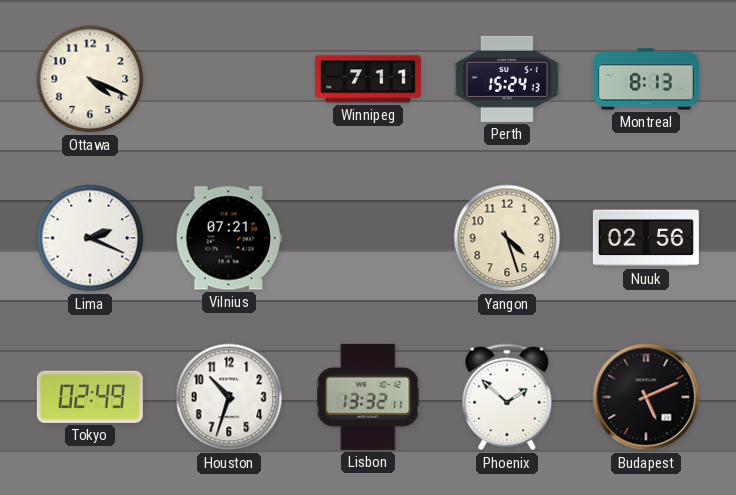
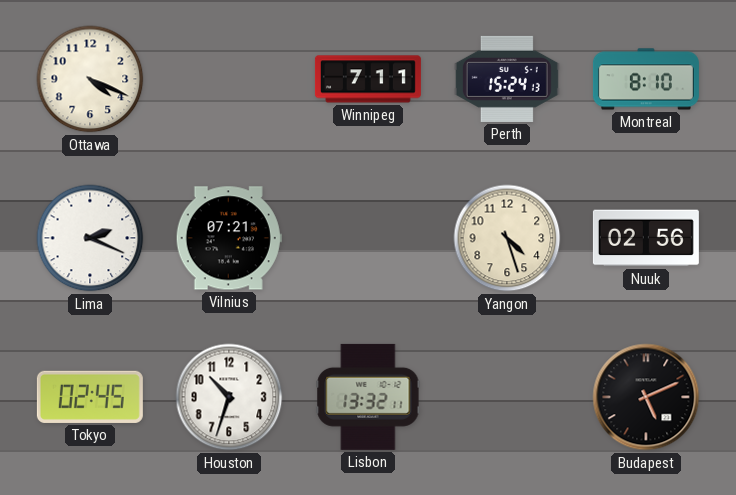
Montreal: 8:13 -> 8:10 (646, 79)
Tokyo: 02:49 -> 02:45 (90, 397)
Phoenix: 1:52 -> none (507, 397)
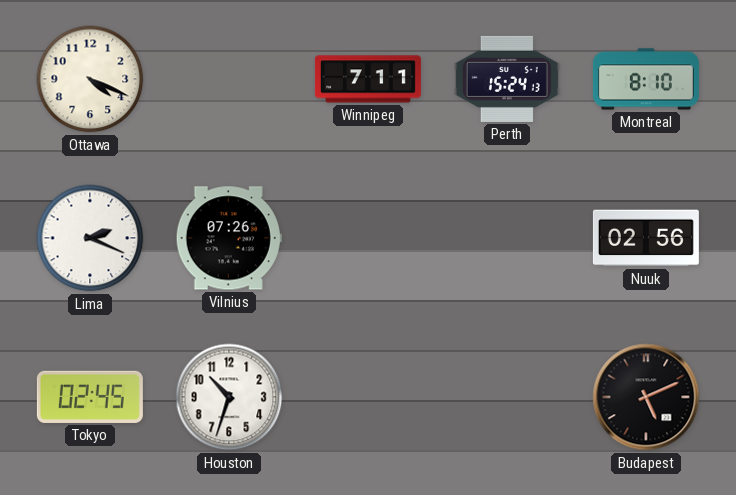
Vilnius: 07:21 -> 07:26 (229, 238)
Yangon: 4:27 -> none (507, 238)
Lisbon: 13:32 -> none (368, 397)
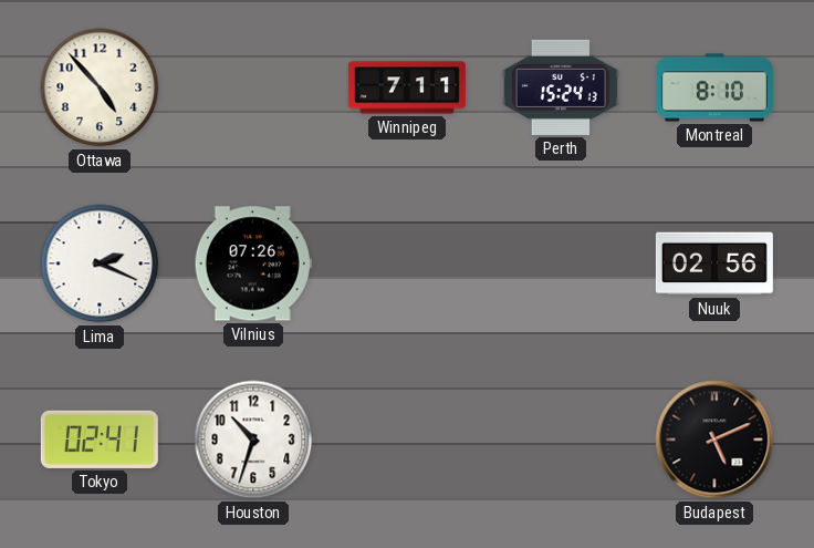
Ottawa: 4:19 -> 4:53 (100, 87)
Tokyo: 02:45 -> 02:41 (100, 440)
